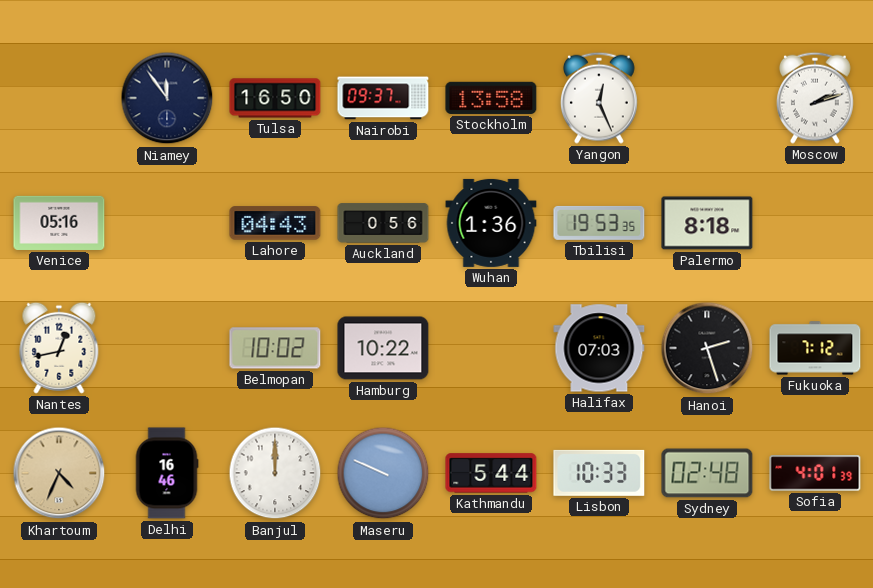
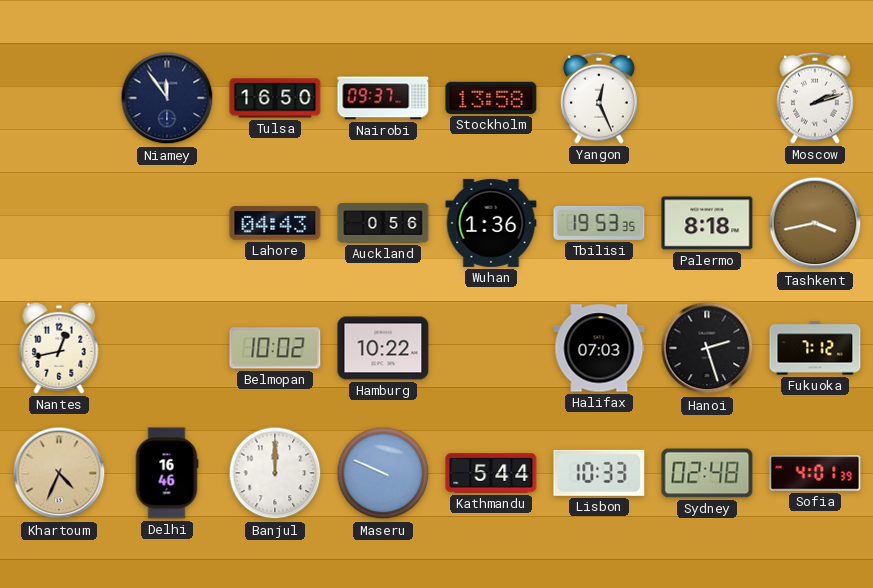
Venice: 05:16 -> none (59, 223)
Tashkent: none -> 3:43 (815, 223)
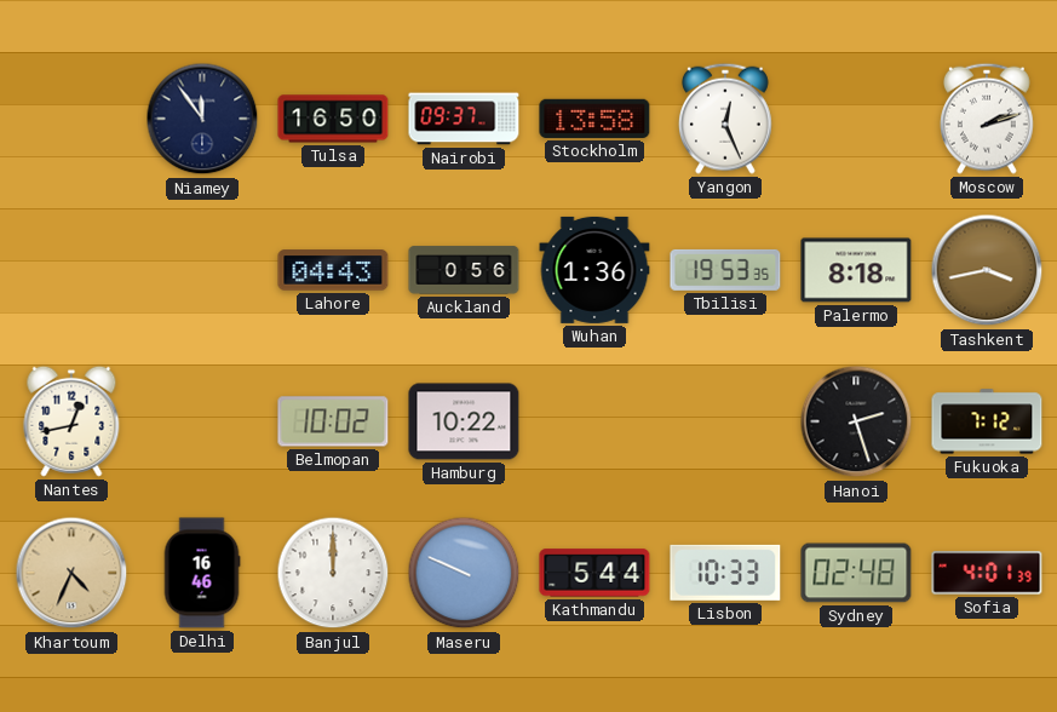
Halifax: 07:03 -> none (599, 348)
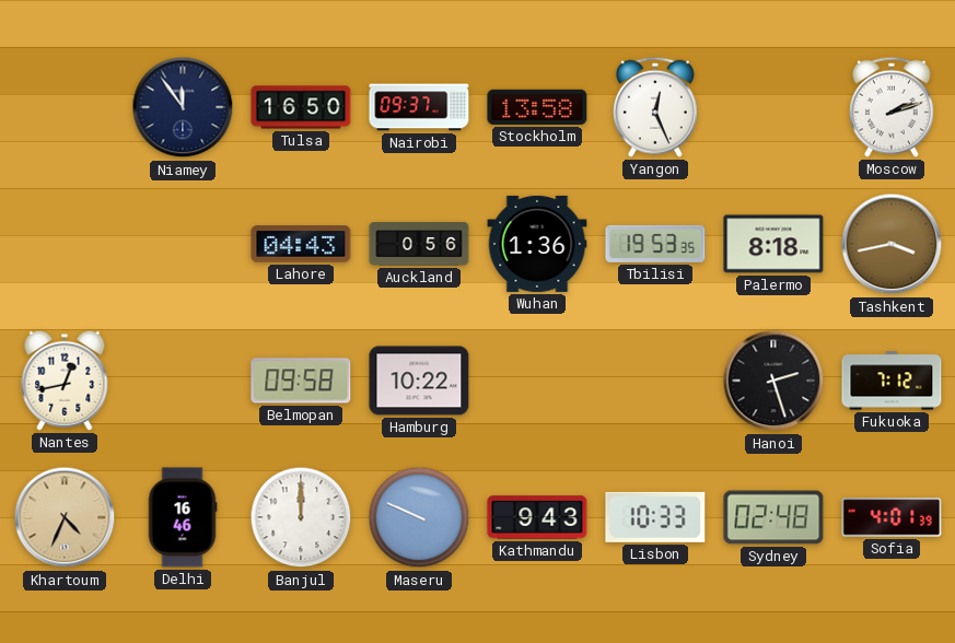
Belmopan: 10:02 -> 09:58 (301, 381)
Kathmandu: 5:44 -> 9:43 (537, 517)
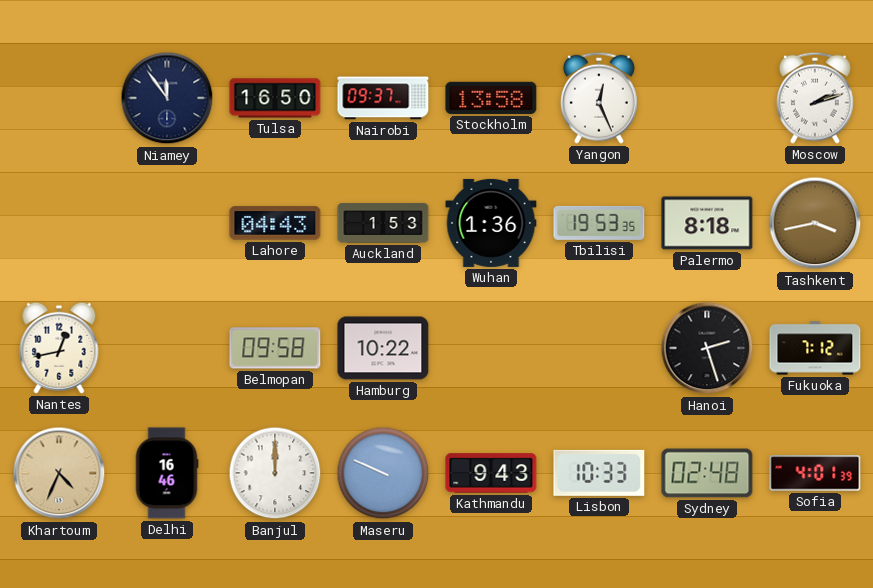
Auckland: 0:56 -> 1:53 (383, 223)
